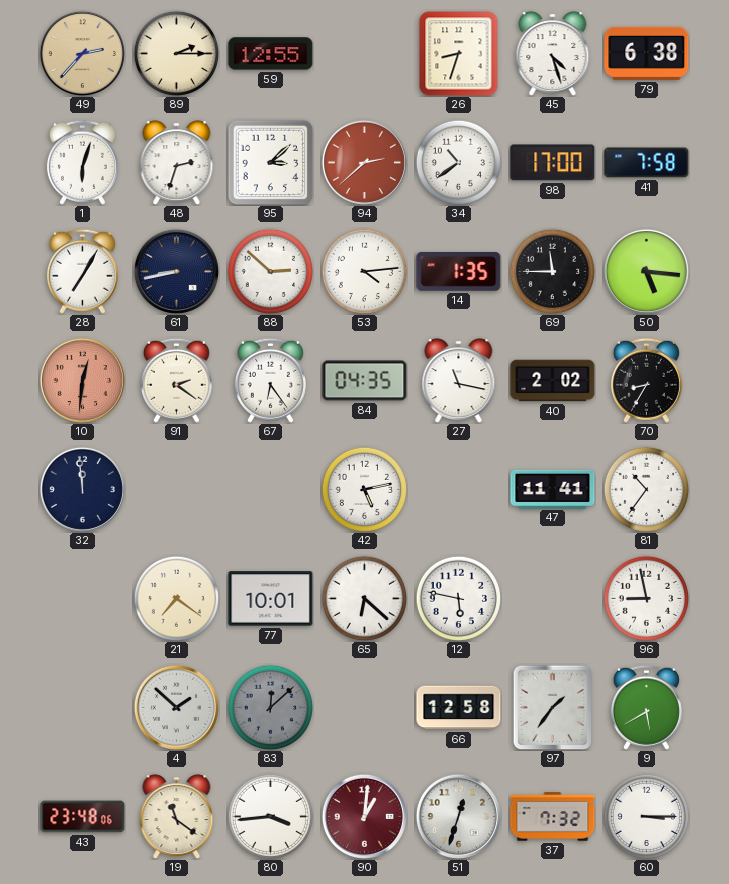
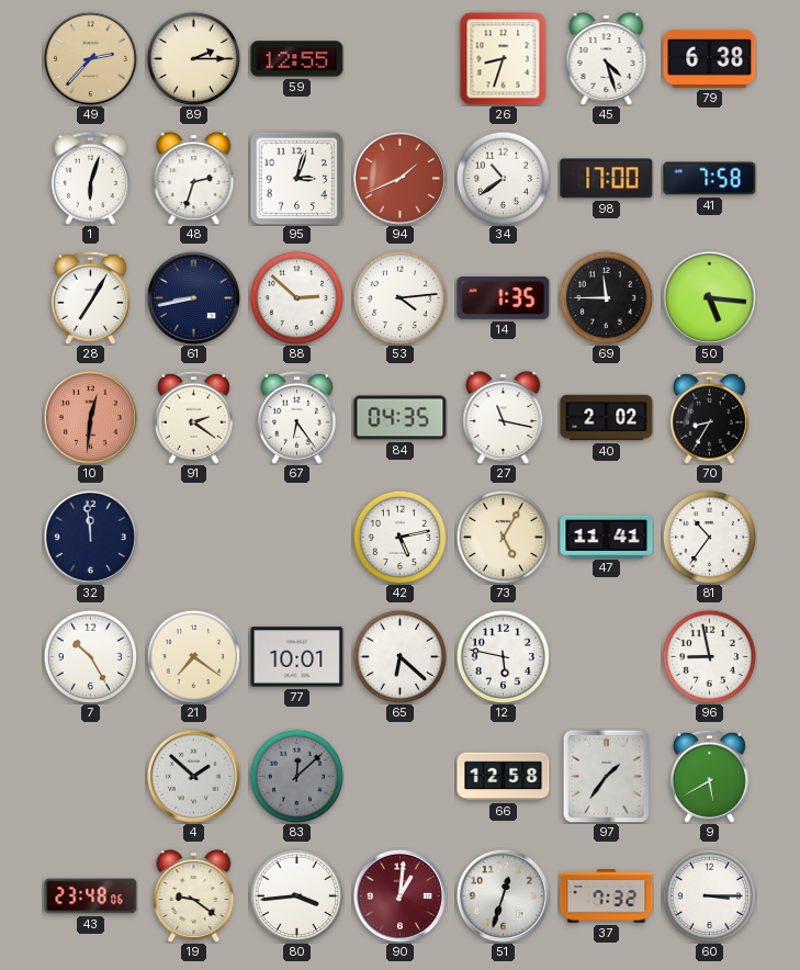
95: 3:08 -> 3:03 (296, 178)
94: 2:38 -> 1:41 (399, 178)
73: none -> 5:05 (503, 537)
7: none -> 10:25 (90, 656)
19: 11:21 -> 9:21 (194, 896)
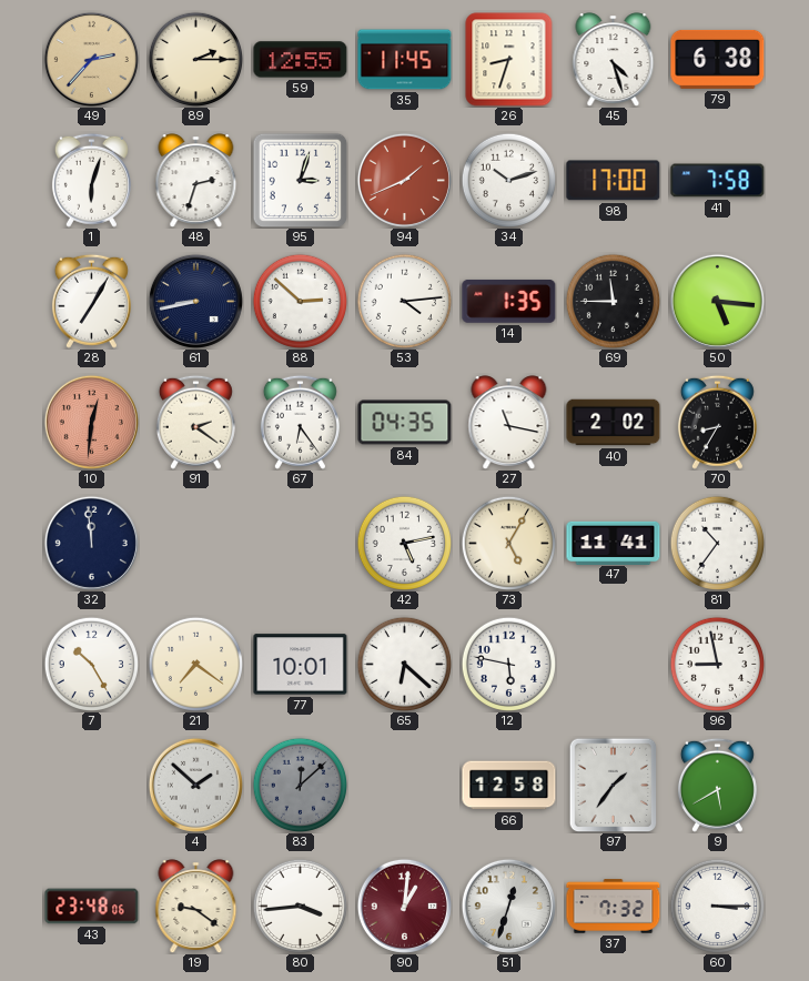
35: none -> 11:45 (405, 60)
34: 10:39 -> 10:12 (508, 180)
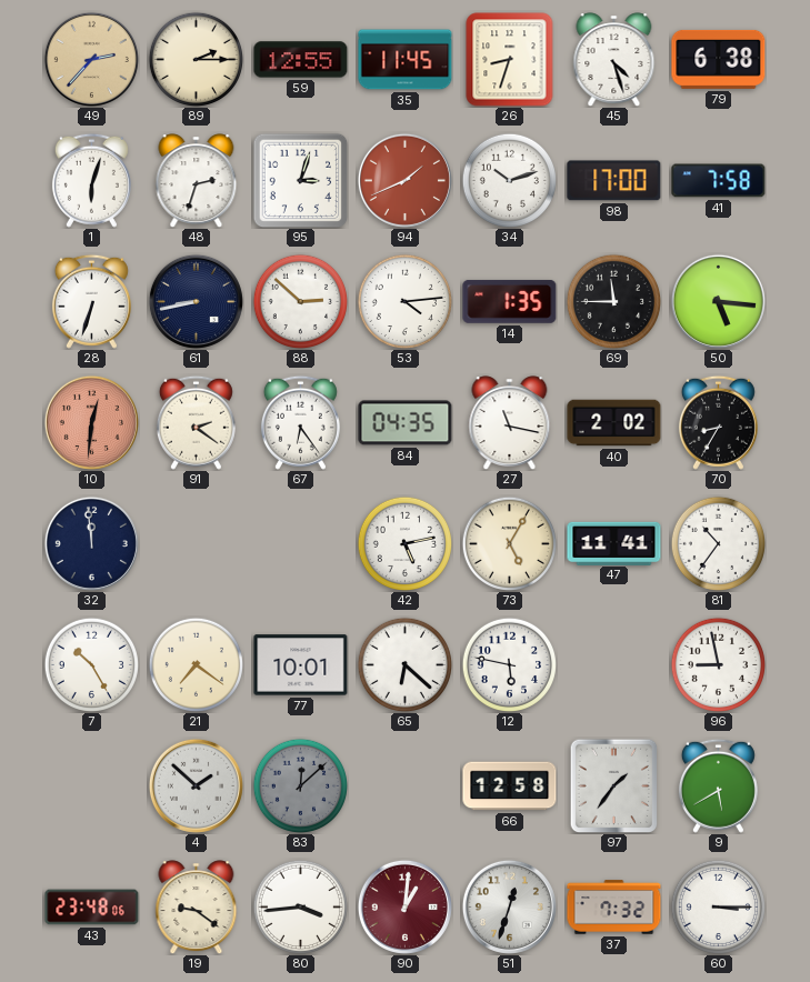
28: 7:05 -> 6:33 (91, 301)
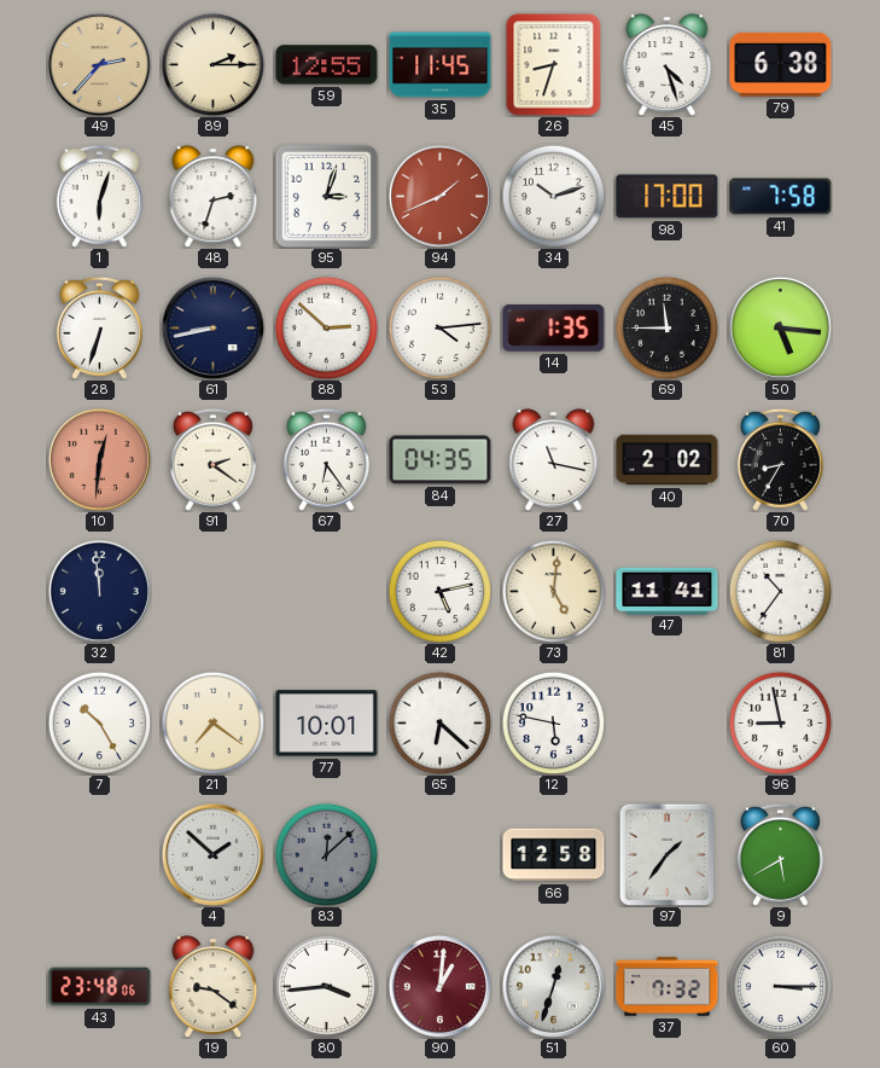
73: 5:05 -> 5:01 (553, 591)
